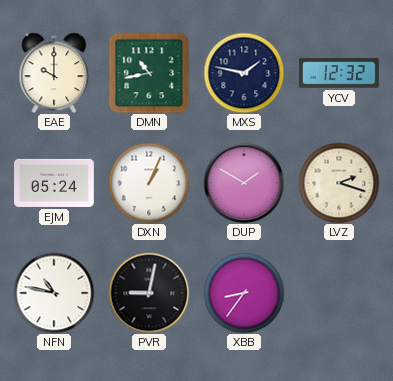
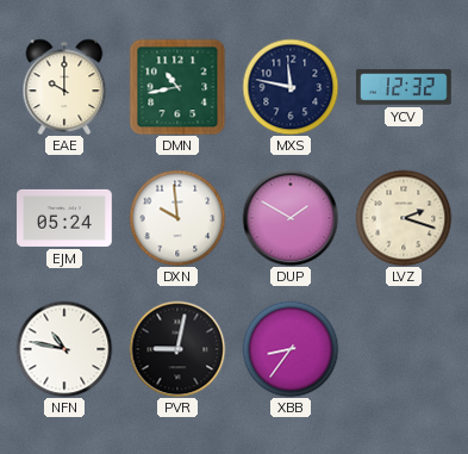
MXS: 1:47 -> 11:47 (291, 87)
DXN: 1:04 -> 9:59 (177, 218)
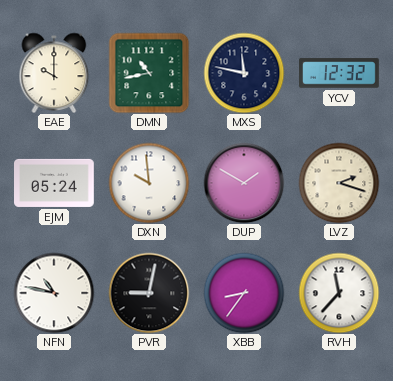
RVH: none -> 11:37 (339, 293)
